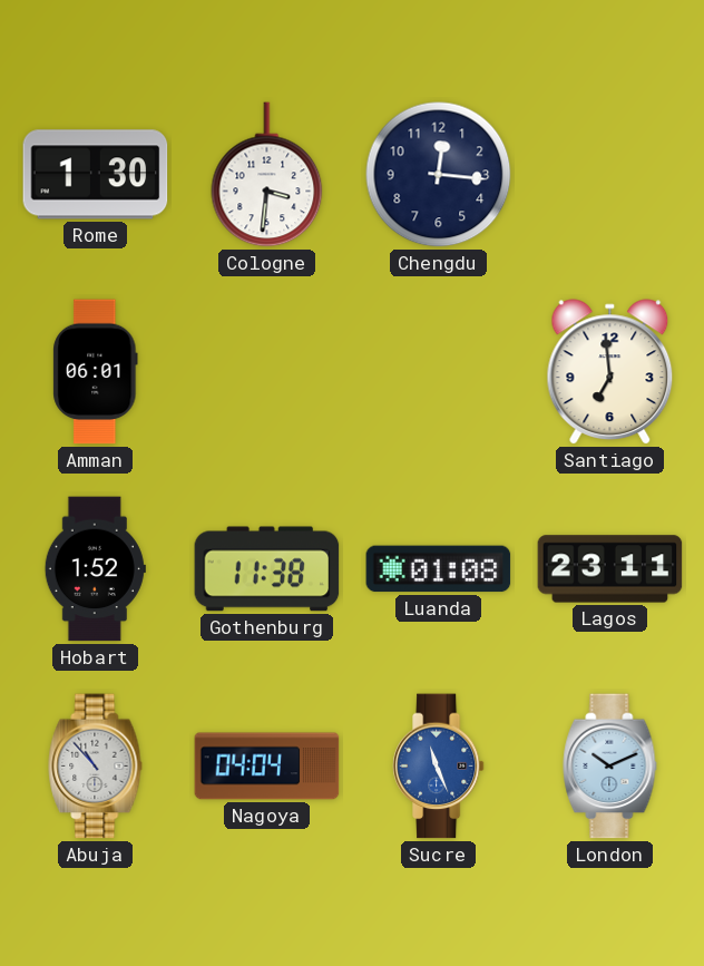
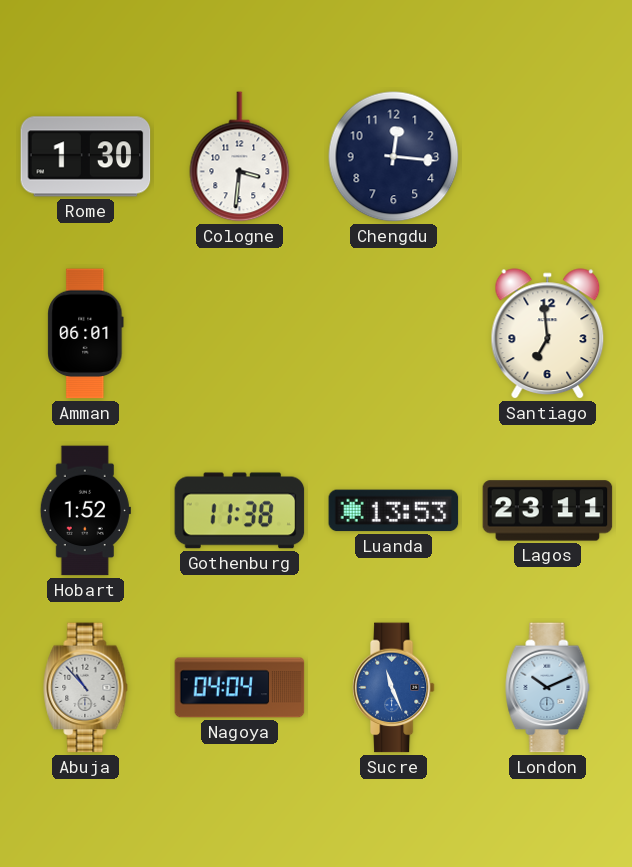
Luanda: 01:08 -> 13:53 (394, 511)
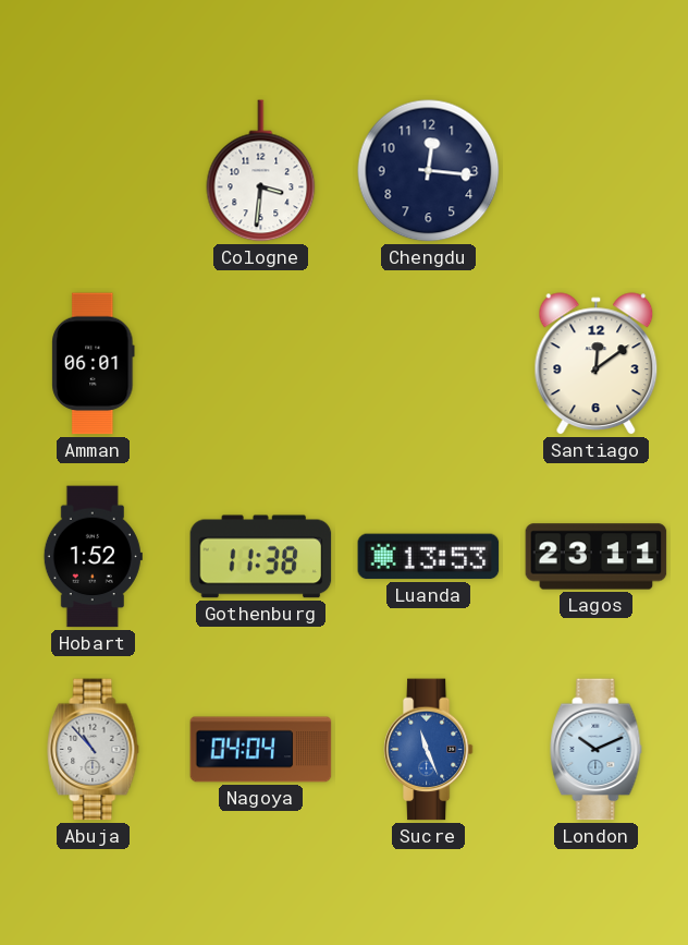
Rome: 1:30 -> none (86, 157)
Santiago: 6:59 -> 12:09 (597, 364)
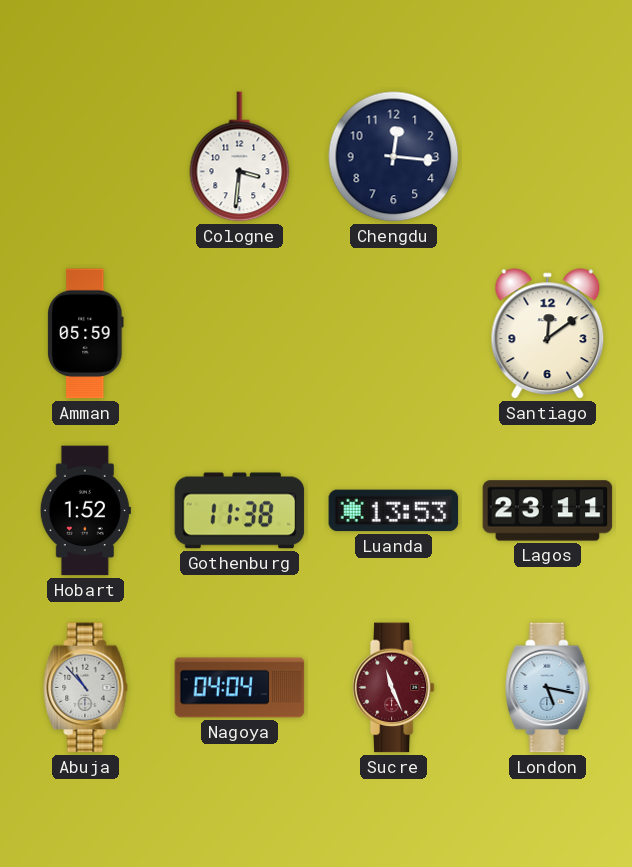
Amman: 06:01 -> 05:59 (86, 334)
Sucre dial: blue -> burgundy (393, 688)
London: 10:11 -> 5:17 (548, 688)
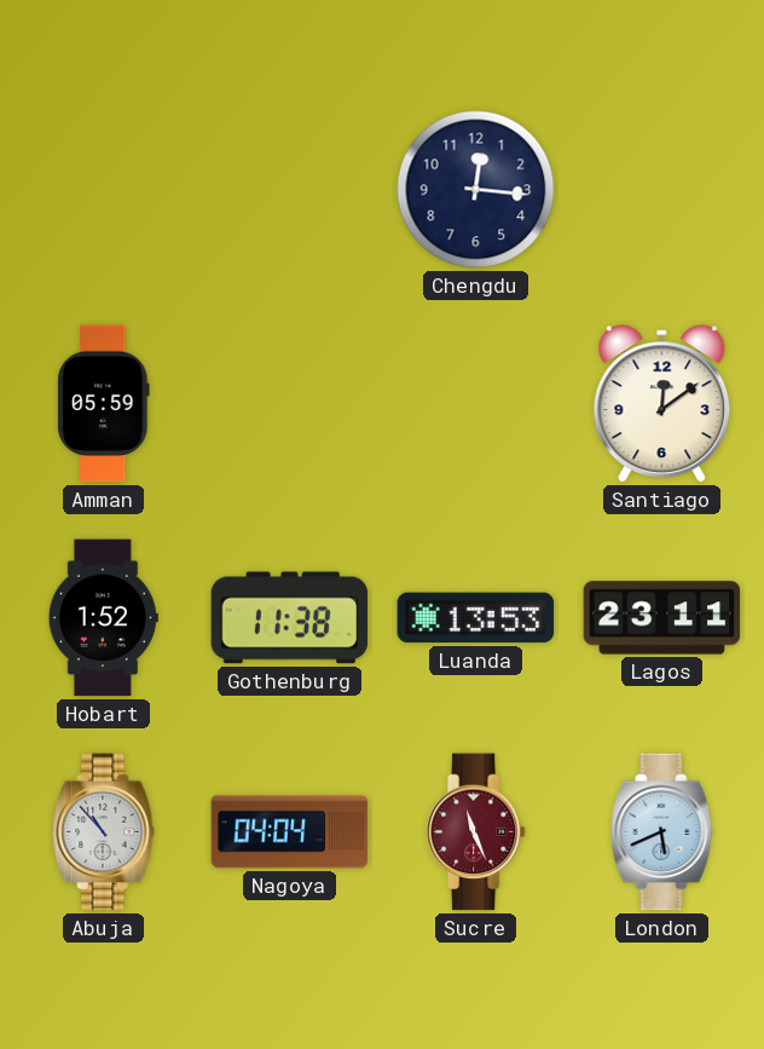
Cologne: 3:31 -> none (240, 157)
London: 5:17 -> 5:41 (662, 832)
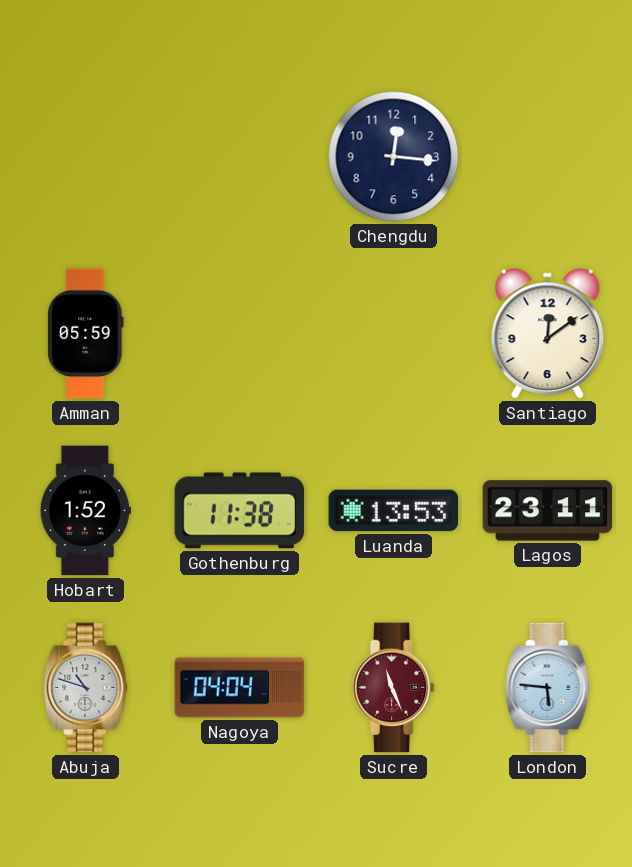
Abuja: 10:53 -> 10:48 (86, 688)
London: 5:41 -> 5:46 (548, 688)
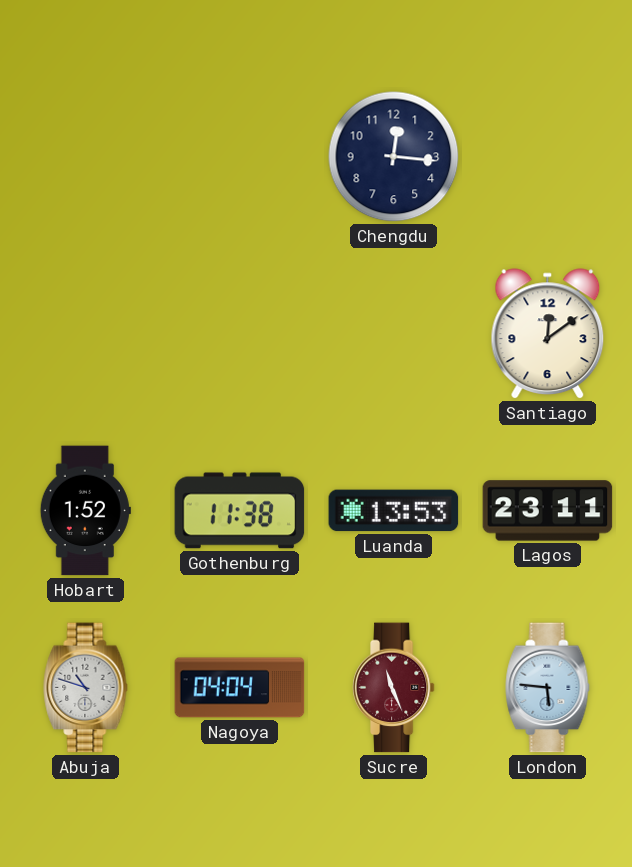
Amman: 05:59 -> none (86, 334)
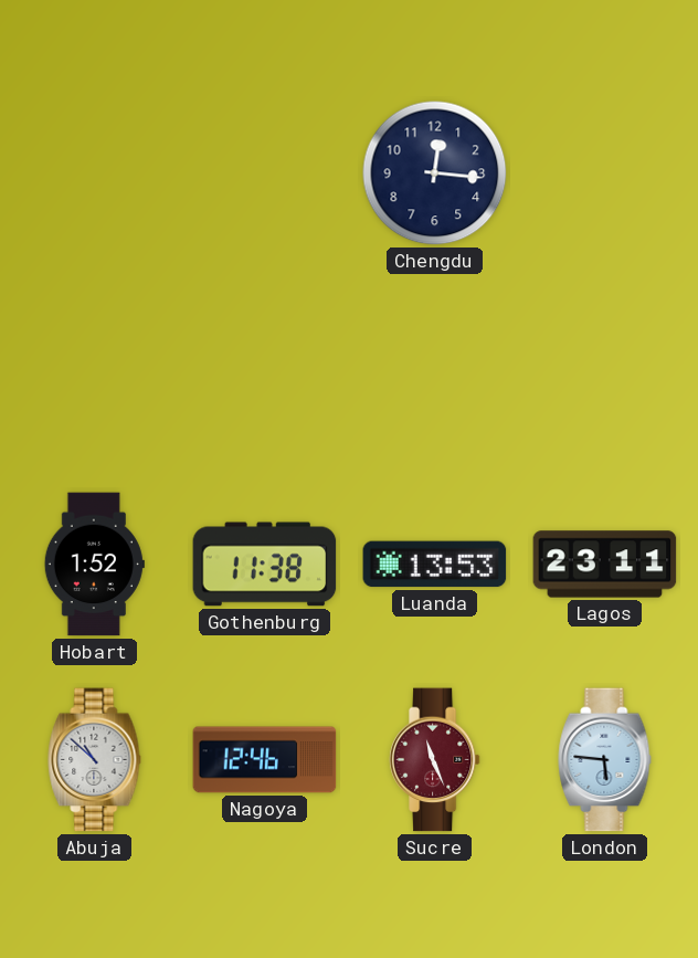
Santiago: 12:09 -> none (548, 334)
Abuja: 10:48 -> 10:52 (95, 760)
Nagoya: 04:04 -> 12:46 (265, 760)
